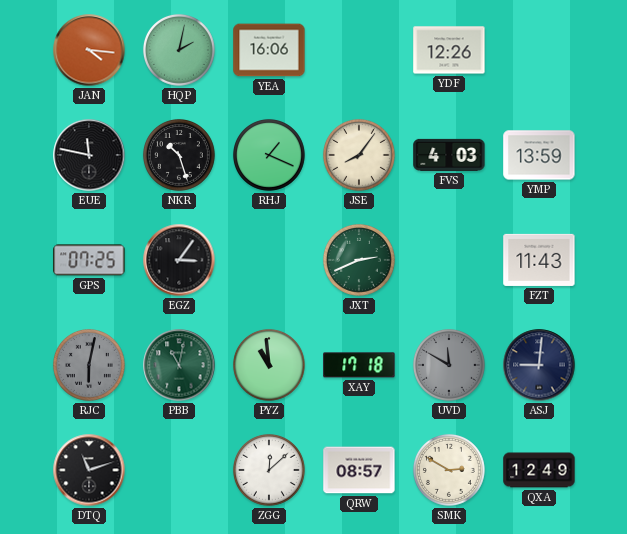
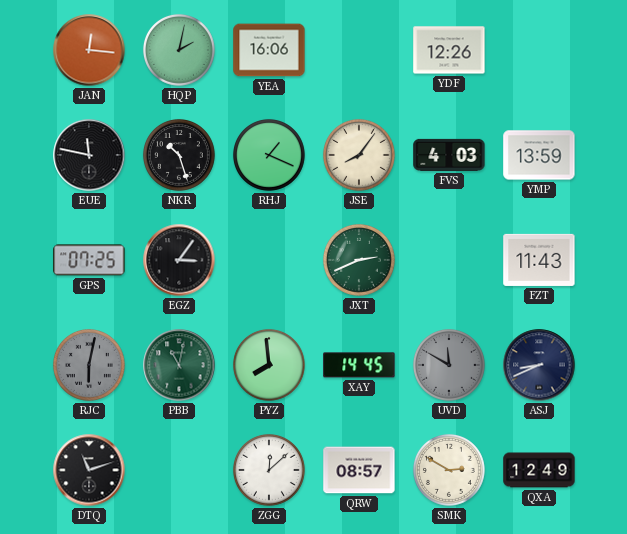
JAN: 4:16 -> 12:16 (89, 50)
PYZ: 10:59 -> 7:59 (269, 365)
XAY: 17:18 -> 14:45 (359, 365)
ASJ: 9:01 -> 8:41 (539, 365)
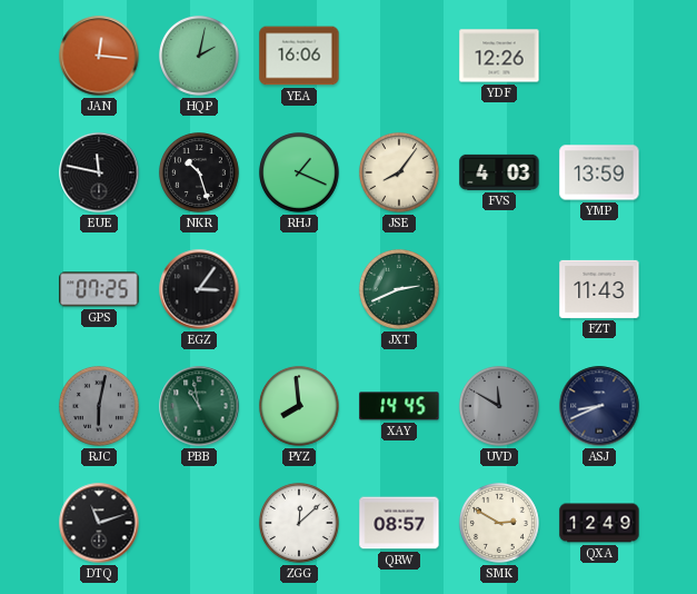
PBB: 11:02 -> 10:58 (199, 406)
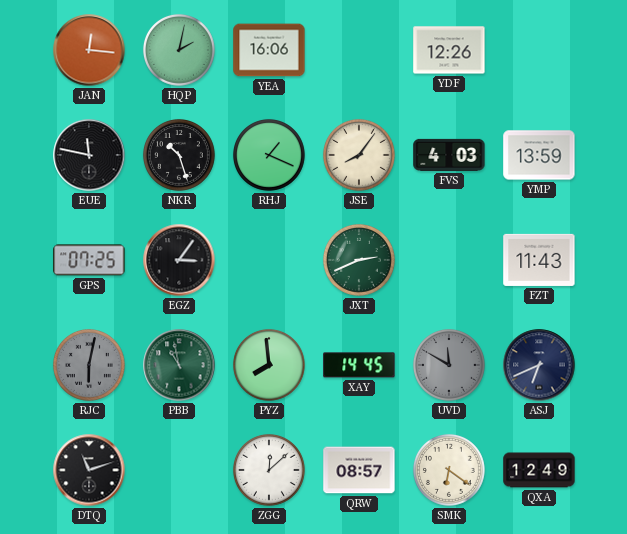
ASJ: 8:41 -> 6:41 (539, 365)
SMK: 2:50 -> 6:21 (449, 470)
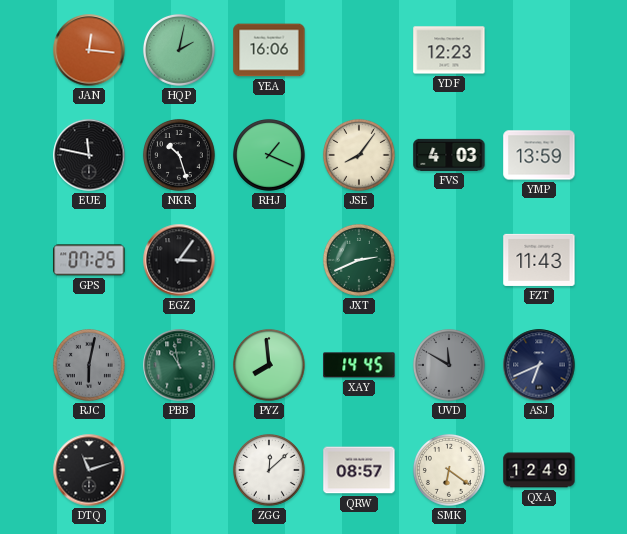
YDF: 12:26 -> 12:23 (449, 50)
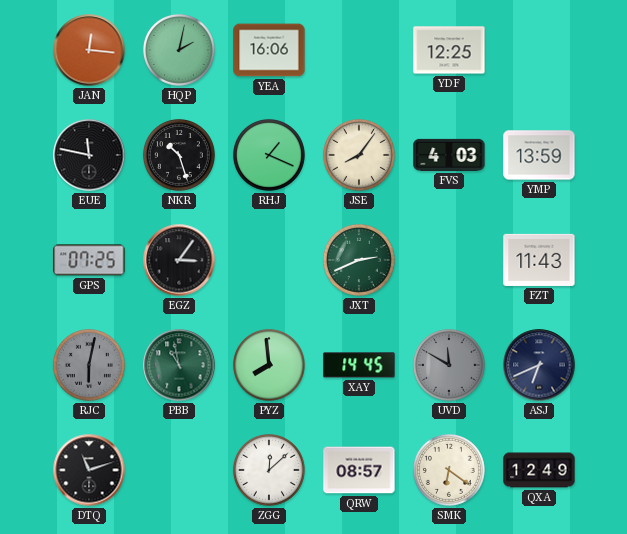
YDF: 12:23 -> 12:25 (449, 50)
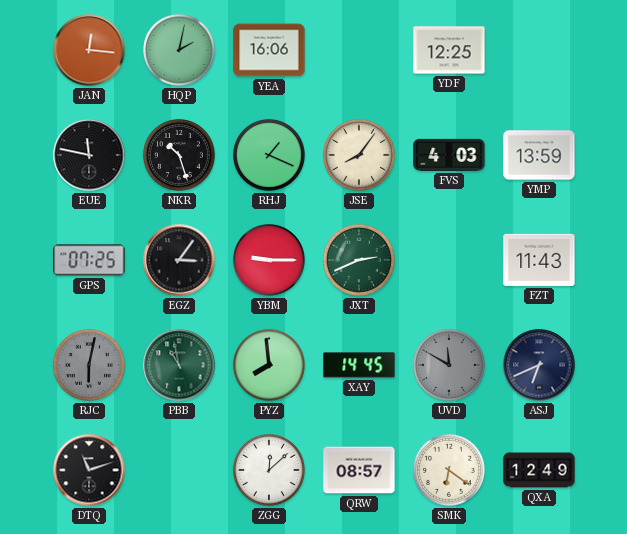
YBM: none -> 9:15 (269, 260)
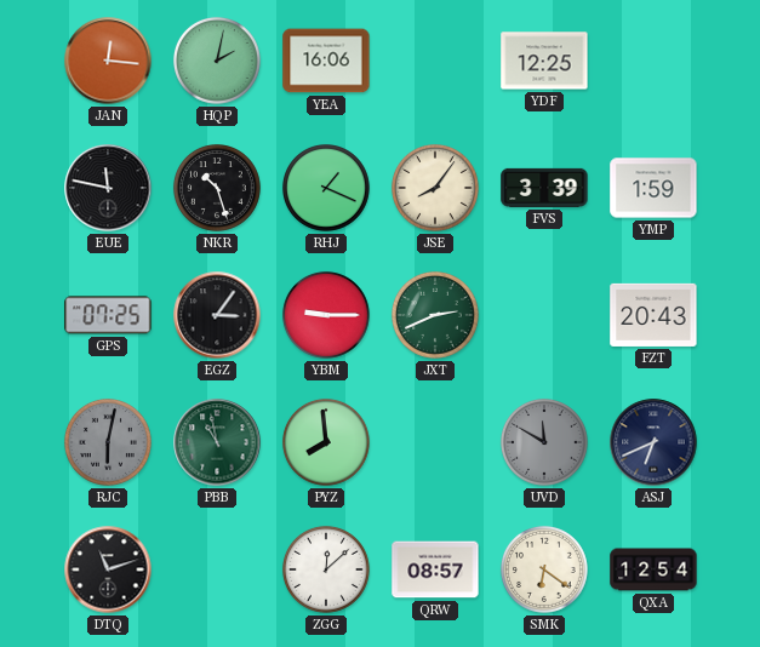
FVS: 4:03 -> 3:39 (544, 188)
YMP: 13:59 -> 1:59 (653, 188)
FZT: 11:43 -> 20:43 (653, 315)
XAY: 14:45 -> none (359, 365)
QXA: 12:49 -> 12:54 (653, 569)
